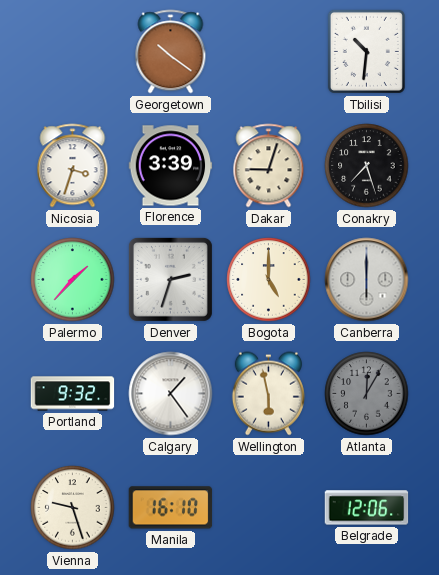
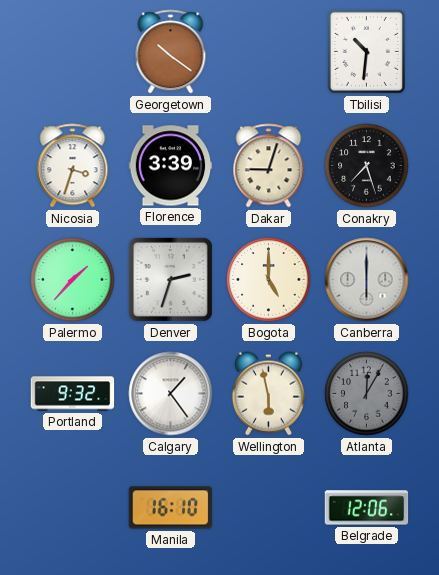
Vienna: 9:27 -> none (73, 508)
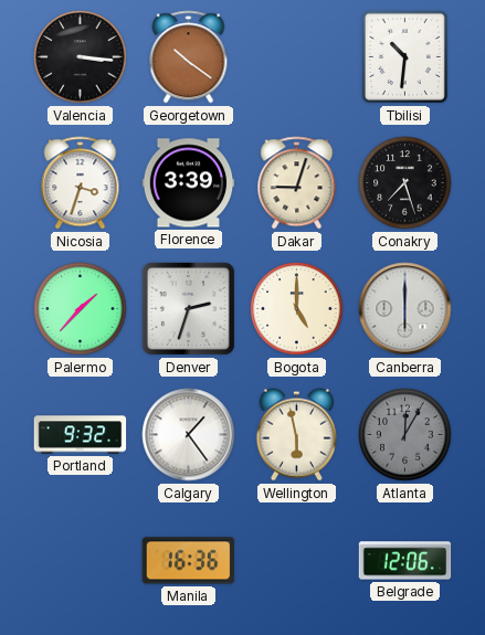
Valencia: none -> 3:16 (81, 57)
Manila: 16:10 -> 16:36 (189, 561)
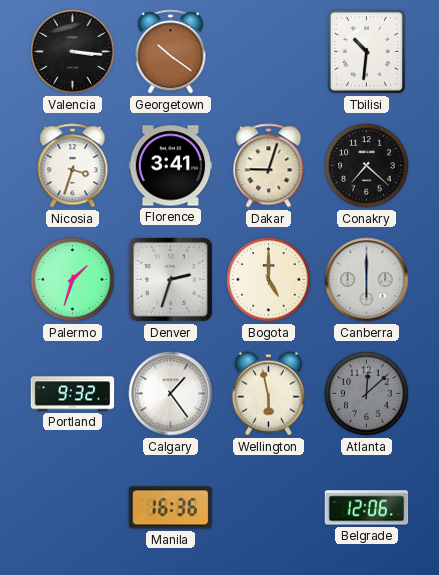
Florence: 3:39 -> 3:41 (171, 166)
Conakry: 7:27 -> 7:22 (367, 166)
Palermo: 1:37 -> 1:33 (73, 280)
Atlanta: 12:05 -> 12:08 (367, 394)
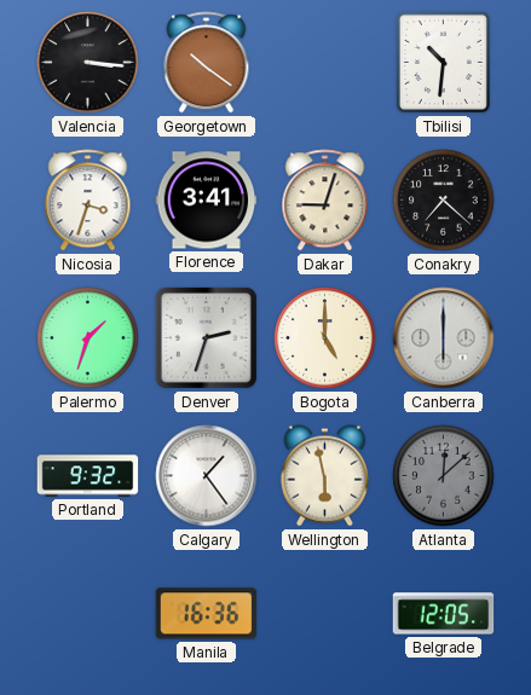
Belgrade: 12:06 -> 12:05 (444, 614)
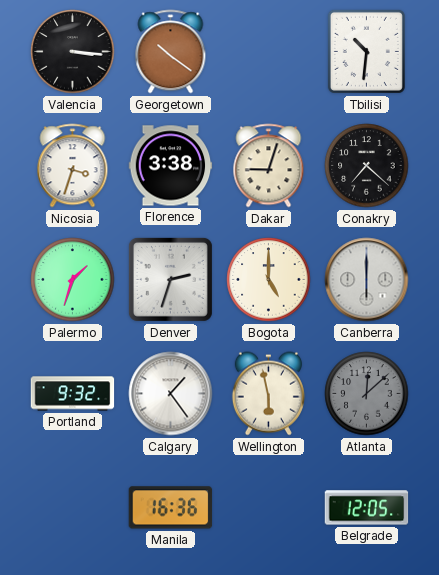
Florence: 3:41 -> 3:38 (171, 166)
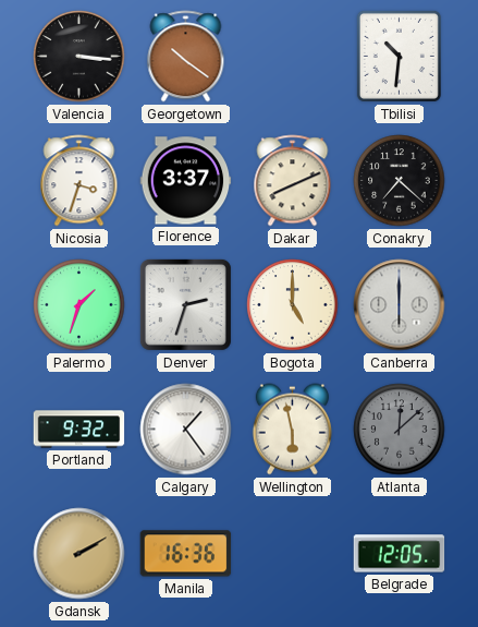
Florence: 3:38 -> 3:37 (186, 181)
Dakar: 9:03 -> 8:11 (293, 181)
Gdansk: none -> 2:10 (79, 554)
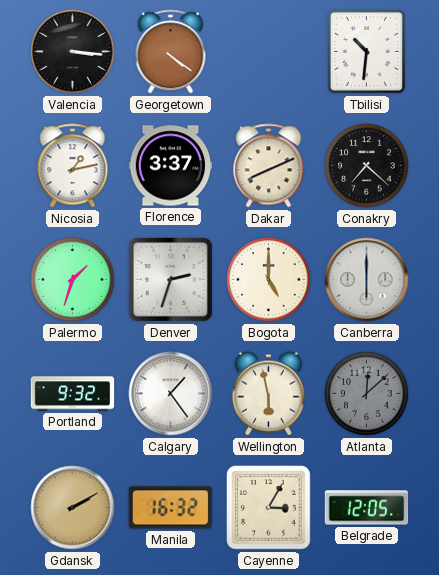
Georgetown: 10:21 -> 4:21 (171, 52)
Nicosia: 3:33 -> 1:13 (73, 166)
Manila: 16:36 -> 16:32 (171, 508)
Cayenne: none -> 3:05 (269, 508)
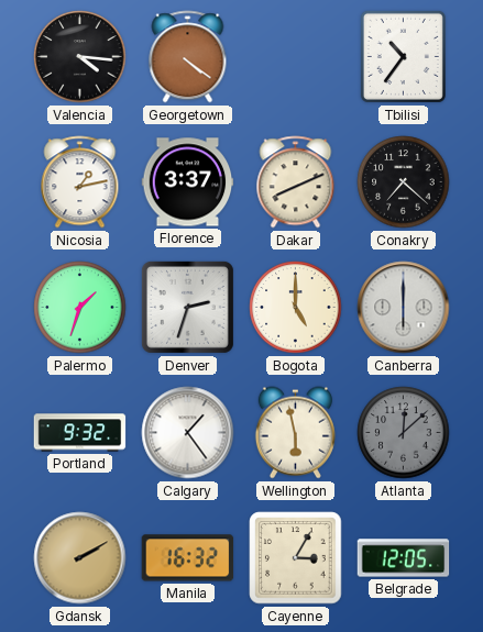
Valencia: 3:16 -> 4:16 (80, 57)
Tbilisi: 10:31 -> 10:36 (403, 56)
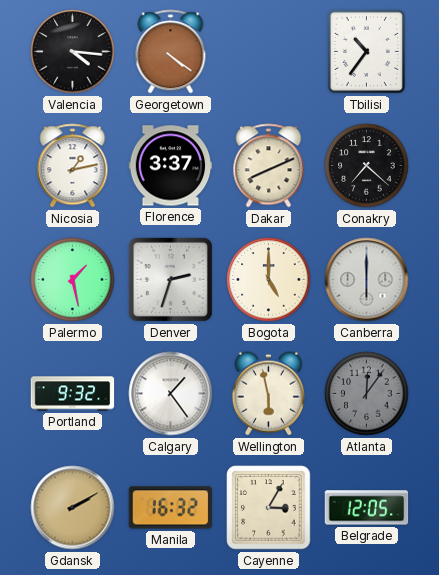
Palermo: 1:33 -> 1:28 (73, 280)
Atlanta: 12:08 -> 12:06 (367, 394)
